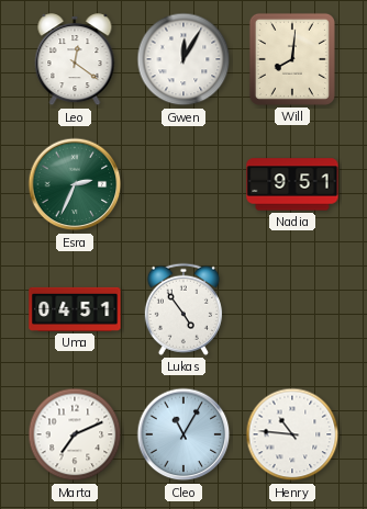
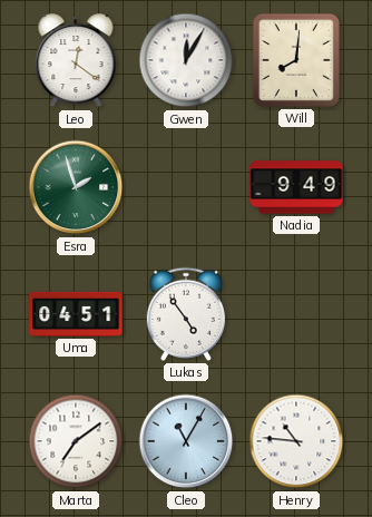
Esra: 2:34 -> 1:57 (76, 187)
Nadia: 9:51 -> 9:49 (296, 187)
Marta: 7:11 -> 7:09 (76, 441)
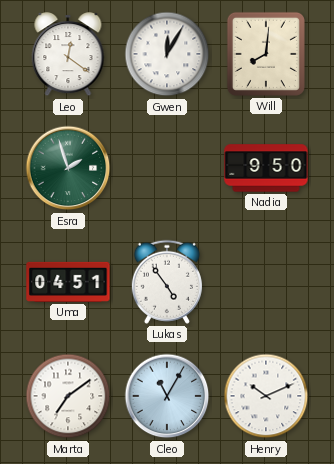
Nadia: 9:49 -> 9:50 (266, 168)
Henry: 10:46 -> 10:11 (266, 396)
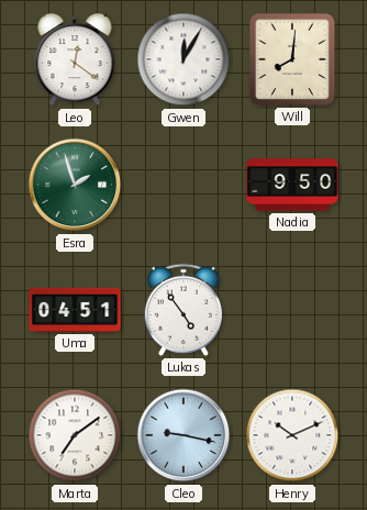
Cleo: 11:05 -> 9:17 (183, 435)
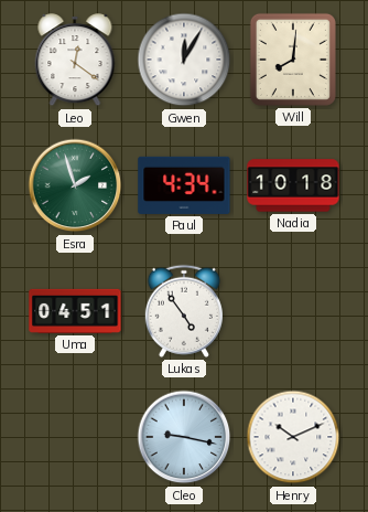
Paul: none -> 4:34 (184, 185)
Nadia: 9:50 -> 10:18 (293, 185)
Marta: 7:09 -> none (75, 435)
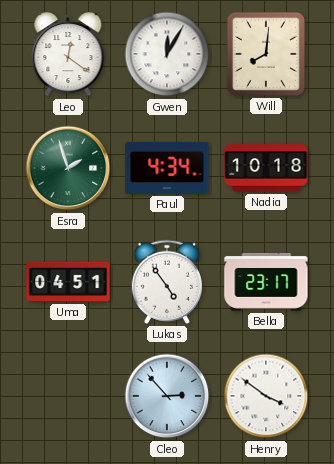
Bella: none -> 23:17 (266, 282)
Cleo: 9:17 -> 2:53 (167, 396)
Henry: 10:11 -> 3:51 (266, 396)
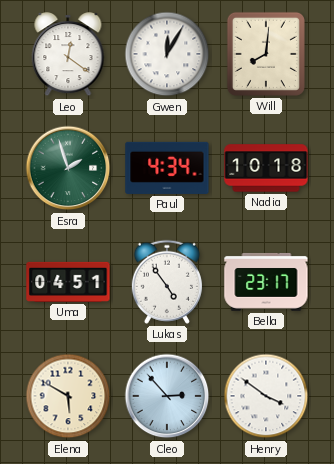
Elena: none -> 5:50 (68, 396)
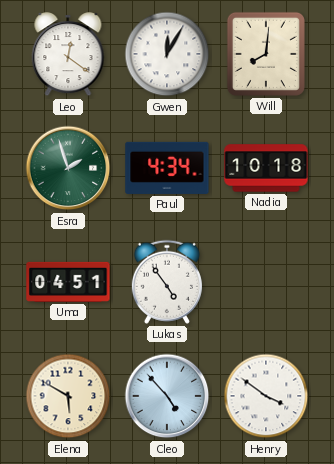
Bella: 23:17 -> none (266, 282)
Cleo: 2:53 -> 4:53 (167, 396)
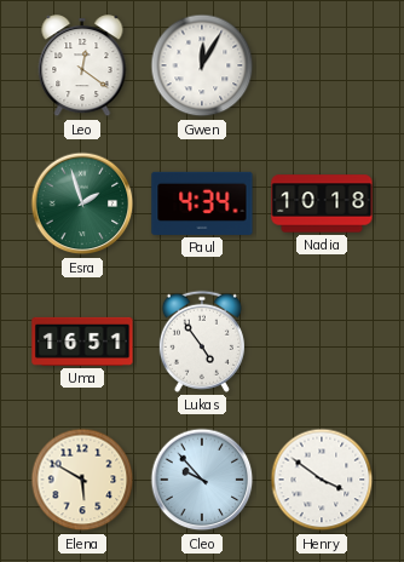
Will: 8:01 -> none (266, 54)
Uma: 04:51 -> 16:51 (82, 342)
Cleo: 4:53 -> 9:53 (202, 480)
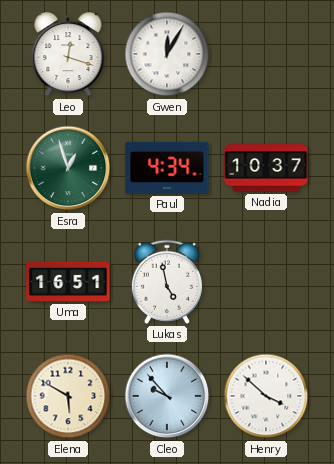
Leo: 12:21 -> 12:18 (68, 55)
Esra: 1:57 -> 12:57 (68, 168)
Nadia: 10:18 -> 10:37 (266, 168)
Lukas: 4:54 -> 4:58 (167, 282)
Henry: 3:51 -> 3:52 (266, 396)
